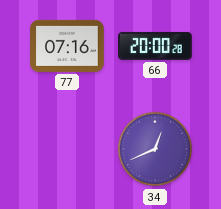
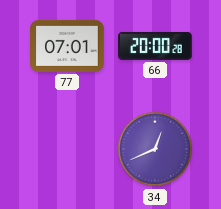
77: 07:16 -> 07:01 (67, 46)
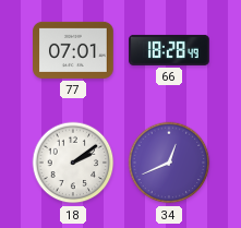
66: 20:00 -> 18:28 (169, 50)
18: none -> 2:09 (73, 163)
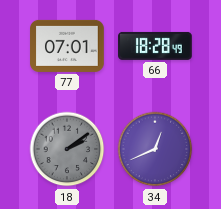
18 dial: white -> grey (67, 149)
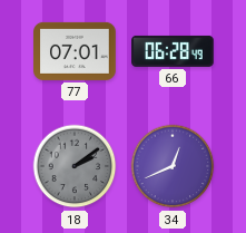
66: 18:28 -> 06:28 (173, 51)
